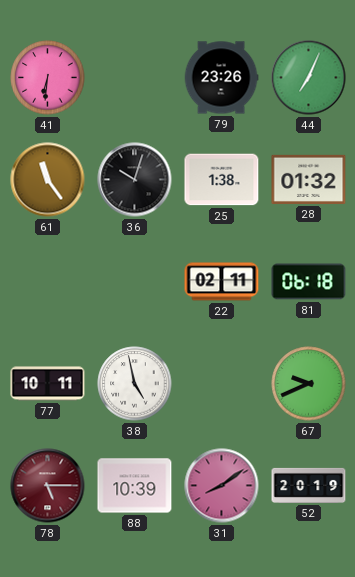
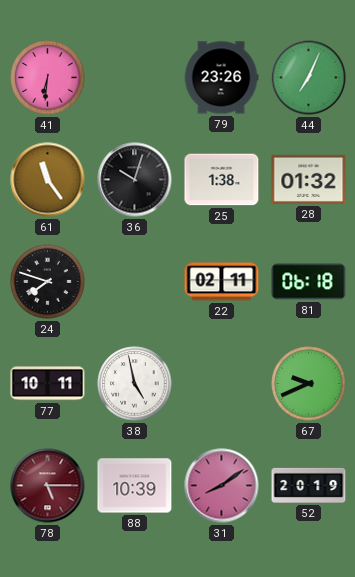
24: none -> 7:48 (48, 282)
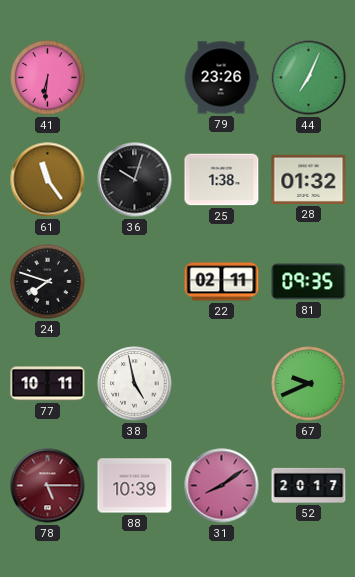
81: 06:18 -> 09:35 (309, 282)
52: 20:19 -> 20:17 (309, 485)
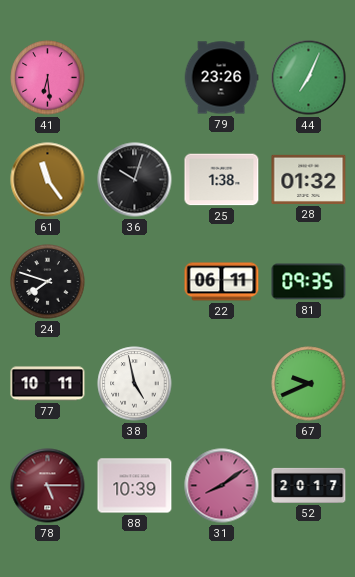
41: 6:31 -> 6:29 (48, 78)
22: 02:11 -> 06:11 (222, 282)
